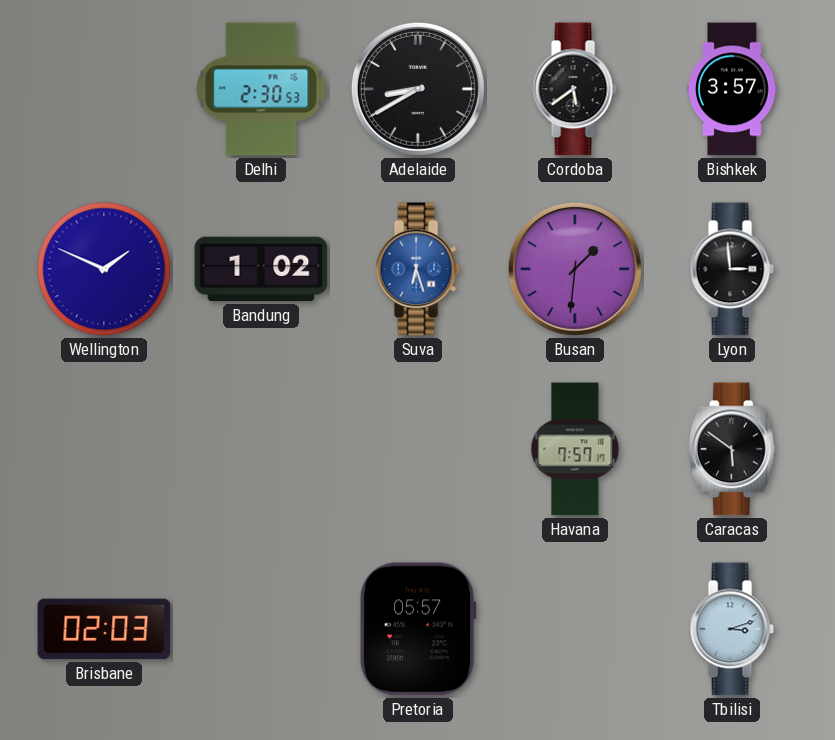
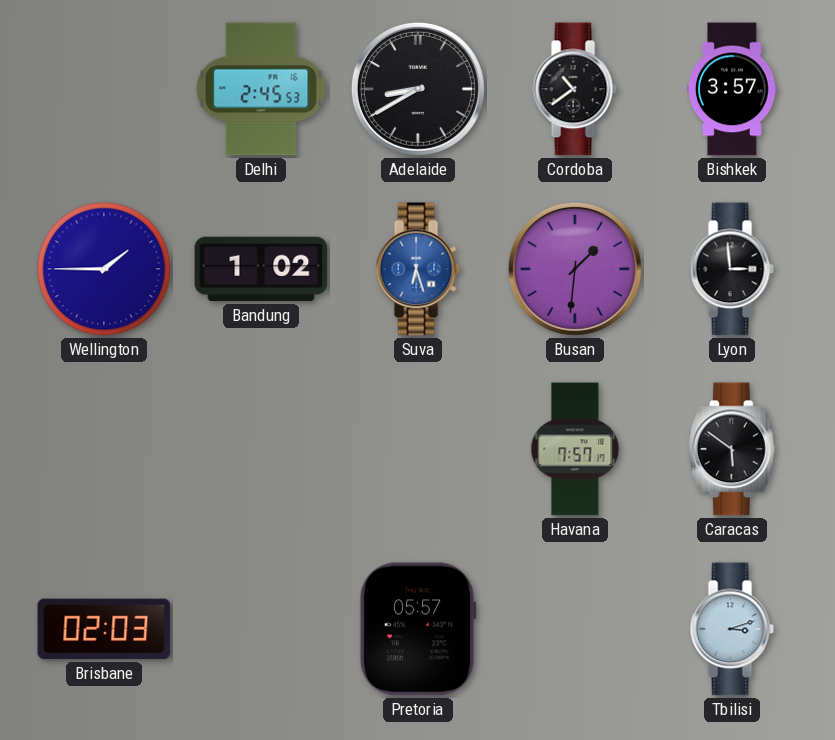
Delhi: 2:30 -> 2:45 (261, 89)
Cordoba: 5:39 -> 10:39 (575, 89)
Wellington: 1:49 -> 1:45 (104, 269)
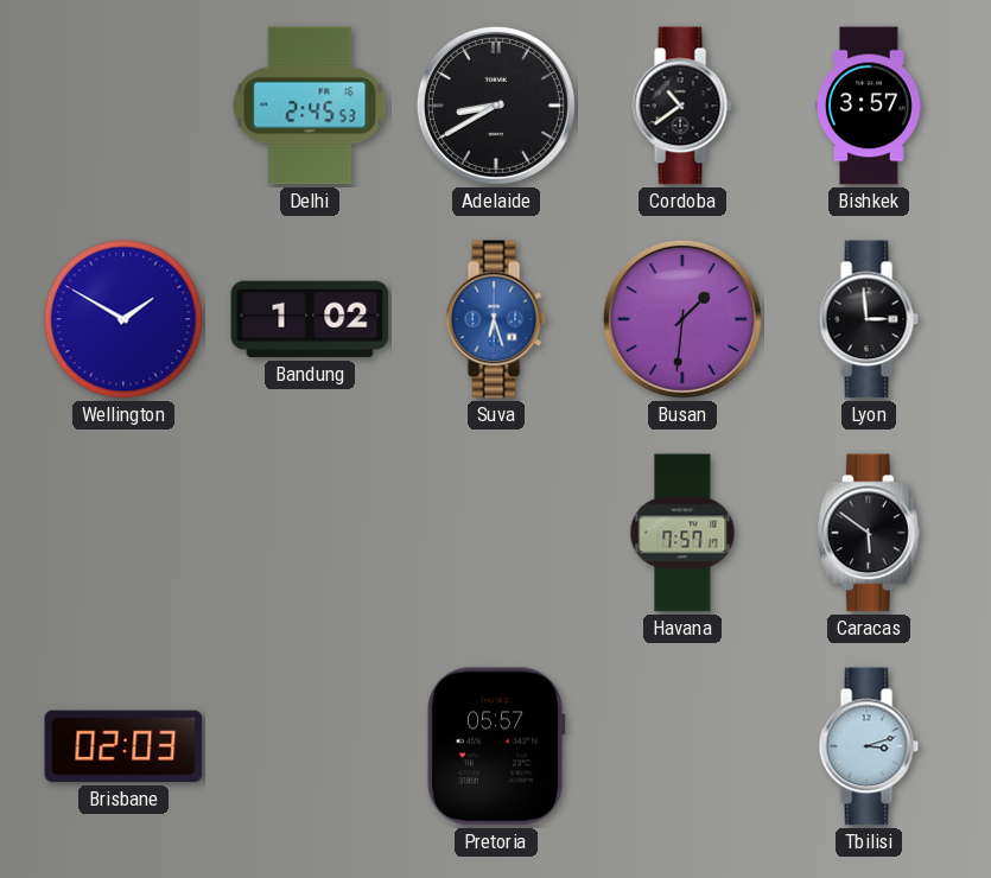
Wellington: 1:45 -> 1:50 (123, 319)
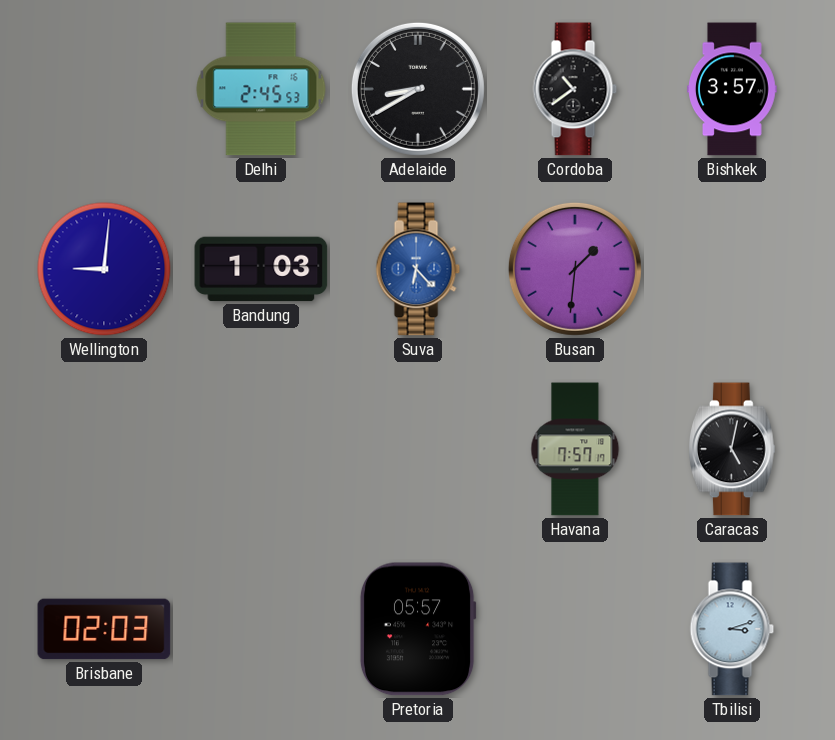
Wellington: 1:50 -> 9:01 (104, 269)
Bandung: 1:02 -> 1:03 (261, 269)
Suva: 6:27 -> 6:23 (418, 269)
Lyon: 2:59 -> none (869, 319)
Caracas: 5:51 -> 5:02 (732, 449)
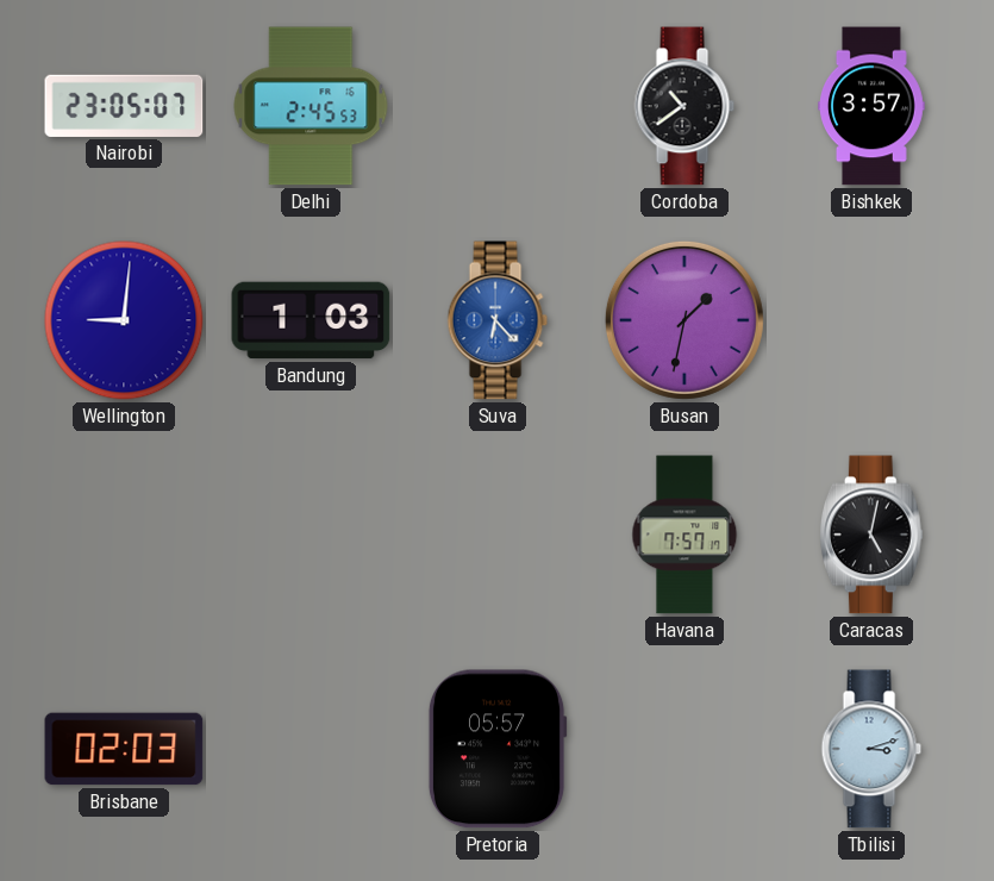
Nairobi: none -> 23:05 (124, 106)
Adelaide: 8:40 -> none (418, 89)
Busan: 1:31 -> 1:32 (684, 320)
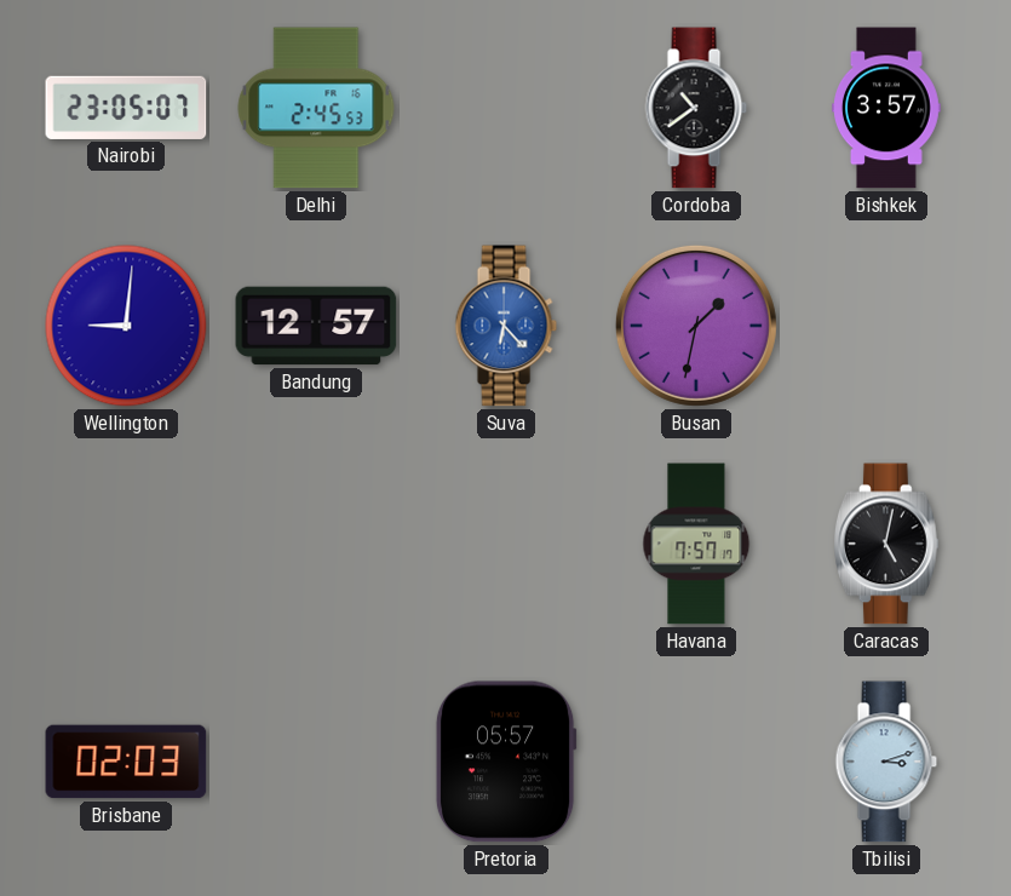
Bandung: 1:03 -> 12:57 (316, 326)
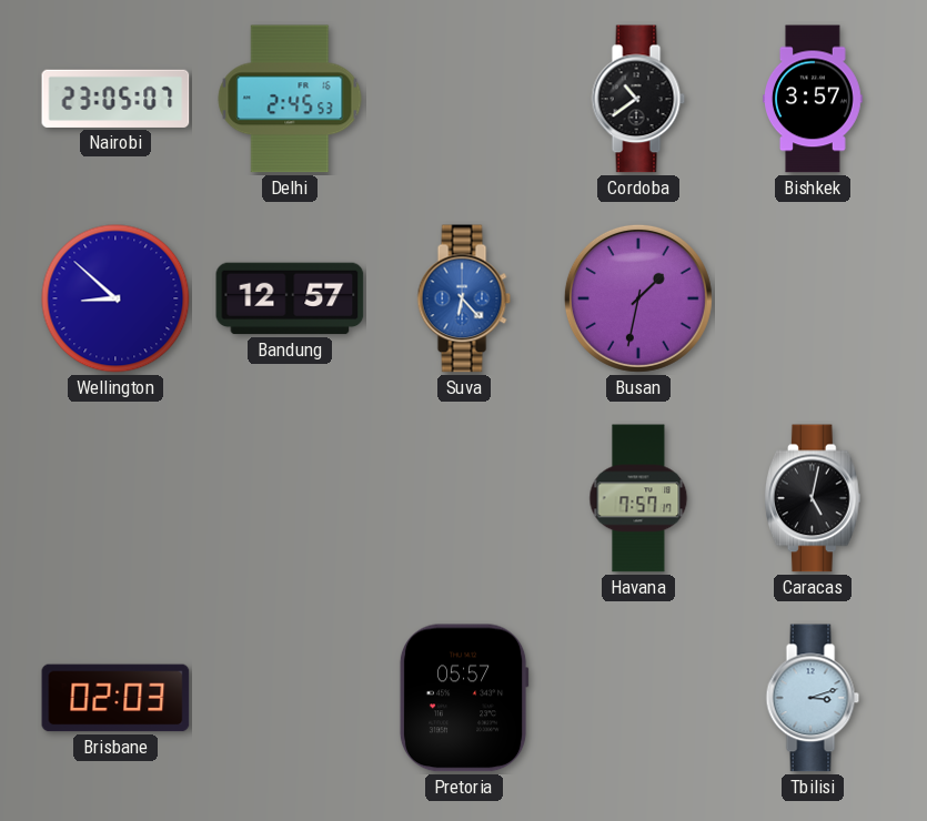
Wellington: 9:01 -> 8:52 (115, 298)
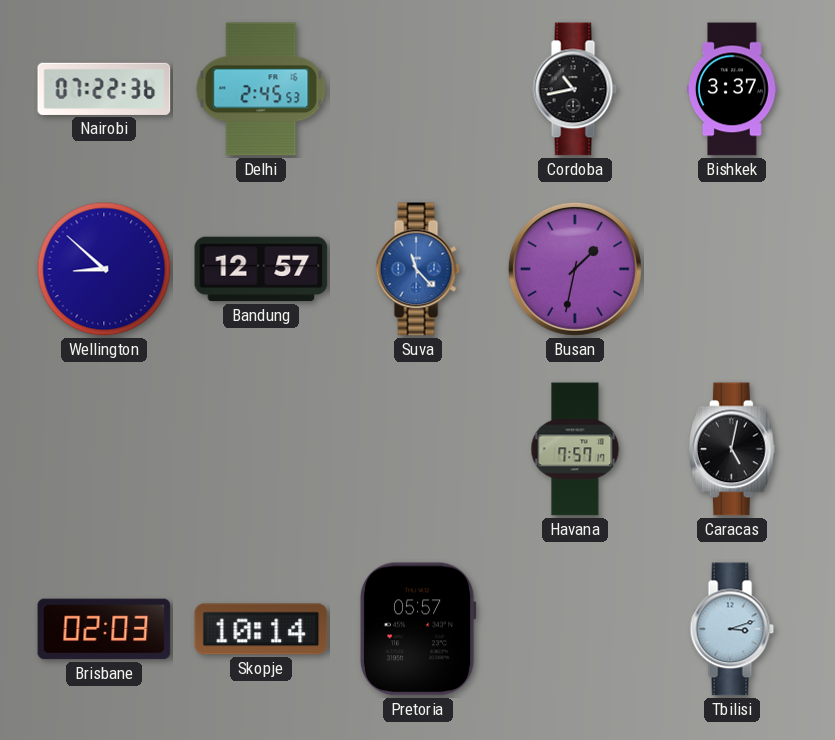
Nairobi: 23:05 -> 07:22 (104, 89)
Cordoba: 10:39 -> 10:43 (575, 89)
Bishkek: 3:57 -> 3:37 (733, 89)
Suva: 6:23 -> 11:23 (418, 269)
Skopje: none -> 10:14 (261, 629)
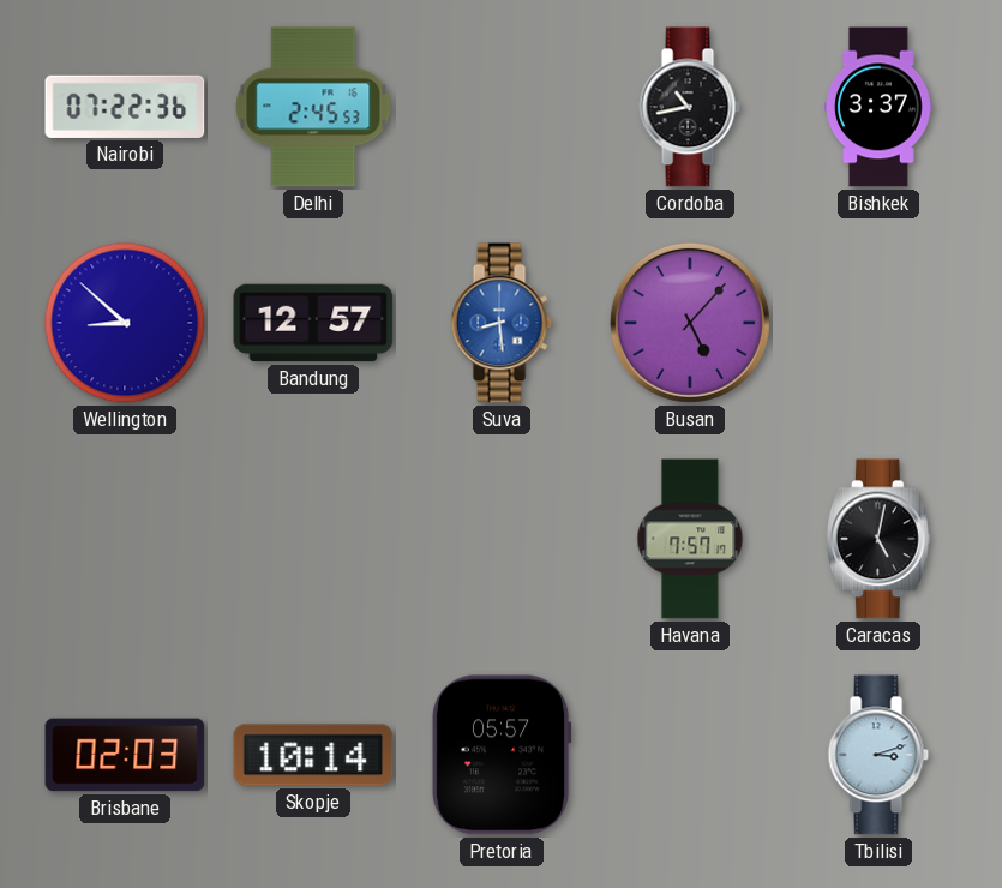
Suva: 11:23 -> 8:29 (502, 323)
Busan: 1:32 -> 5:07 (690, 323)
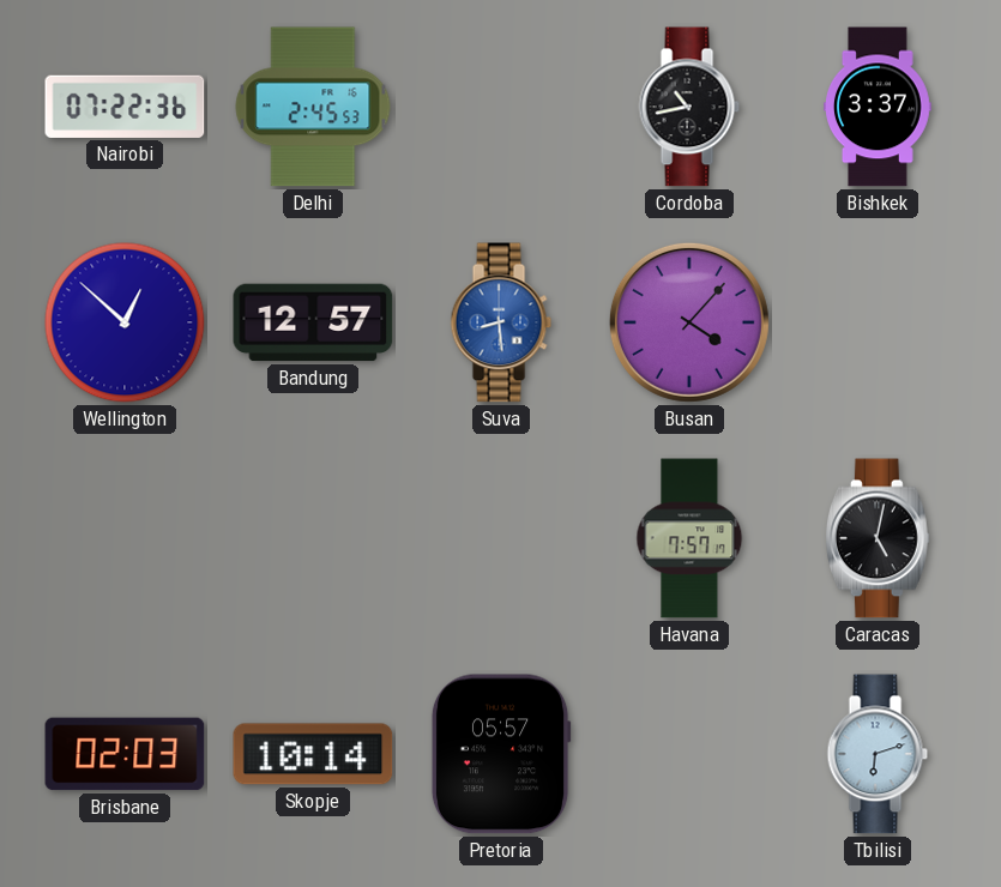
Wellington: 8:52 -> 12:52 (125, 322)
Busan: 5:07 -> 4:07 (689, 322)
Tbilisi: 3:12 -> 6:12 (878, 754)
